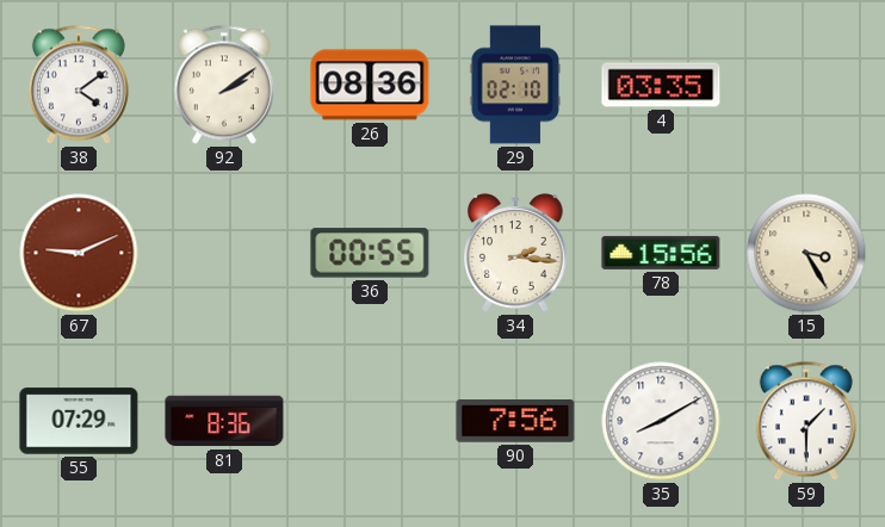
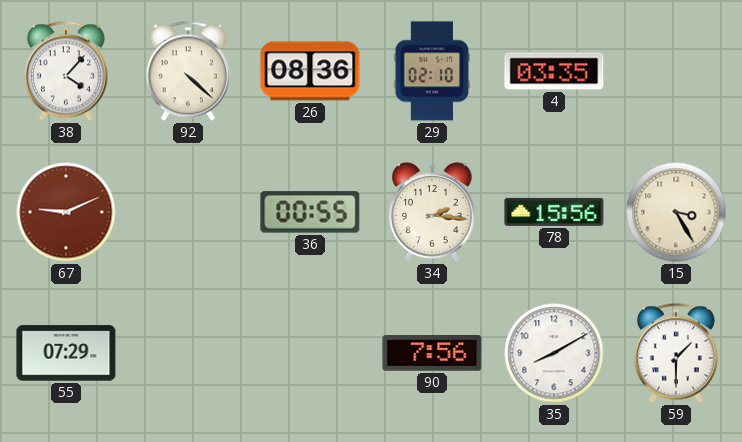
38: 4:09 -> 4:07 (66, 71)
92: 2:09 -> 4:22 (188, 71)
81: 8:36 -> none (224, 421)
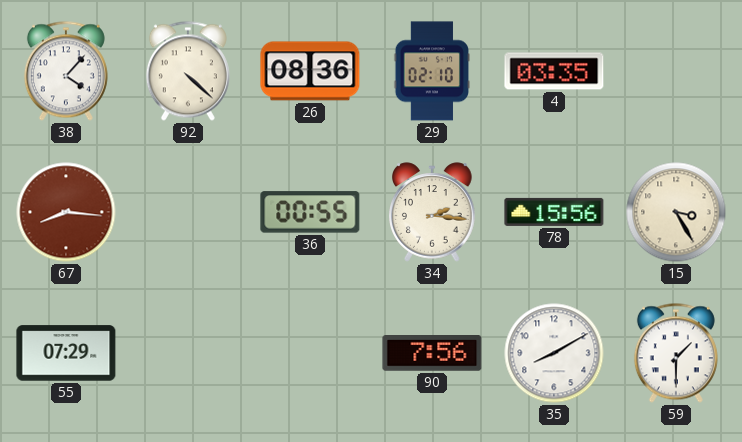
67: 9:11 -> 8:16 (66, 212)
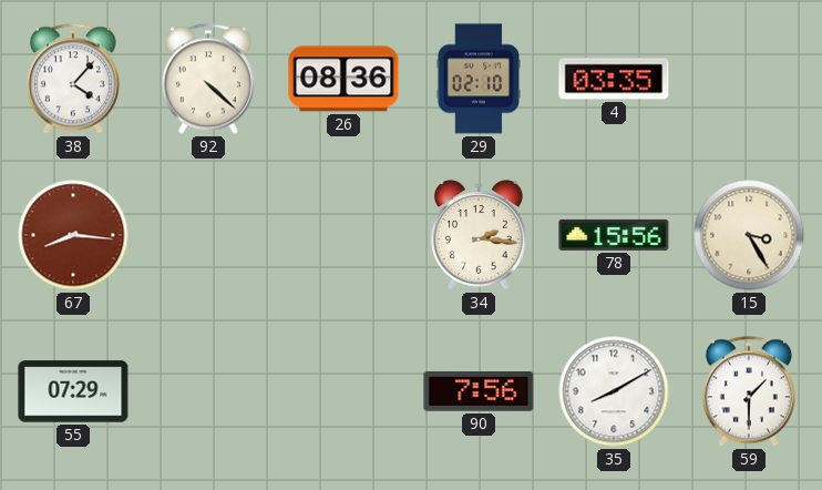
36: 00:55 -> none (310, 212)
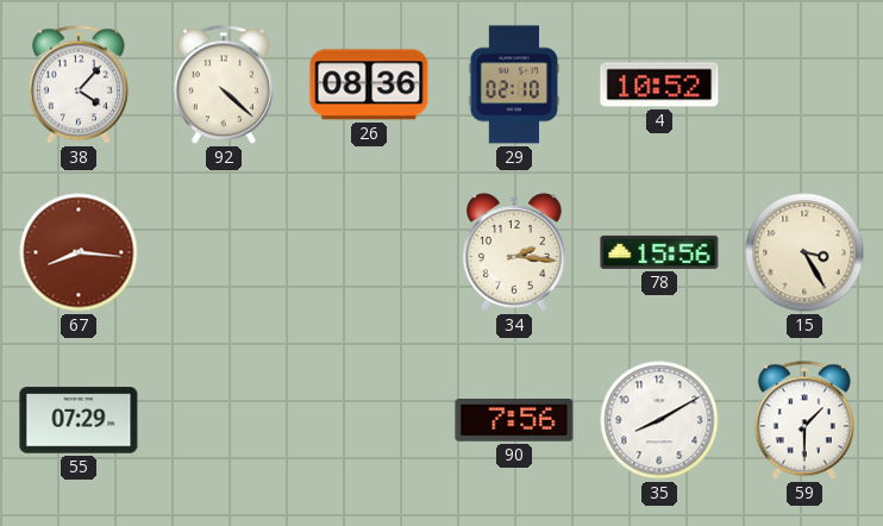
4: 03:35 -> 10:52 (659, 84)
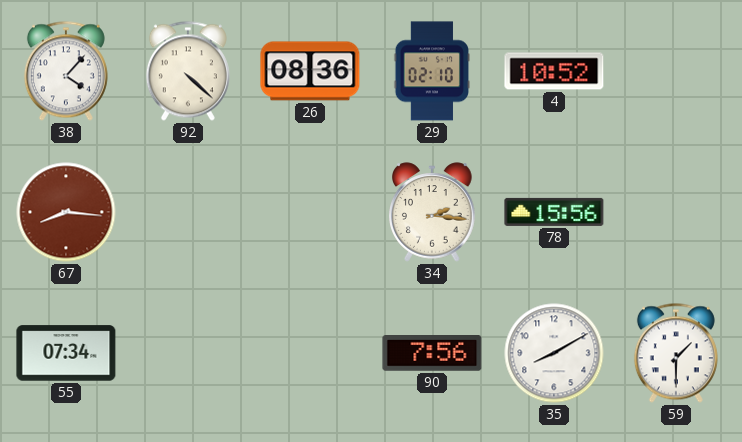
15: 3:25 -> none (804, 252)
55: 07:29 -> 07:34 (66, 353)
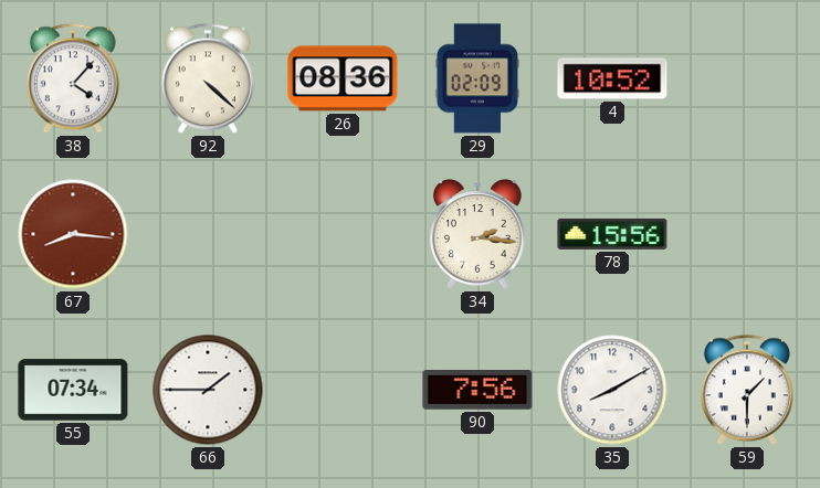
29: 02:10 -> 02:09 (476, 78)
66: none -> 1:45 (208, 390)
